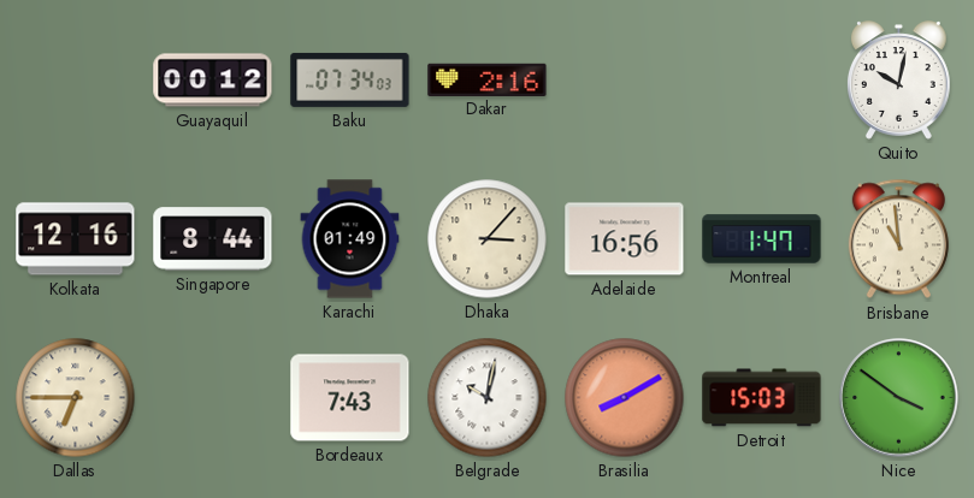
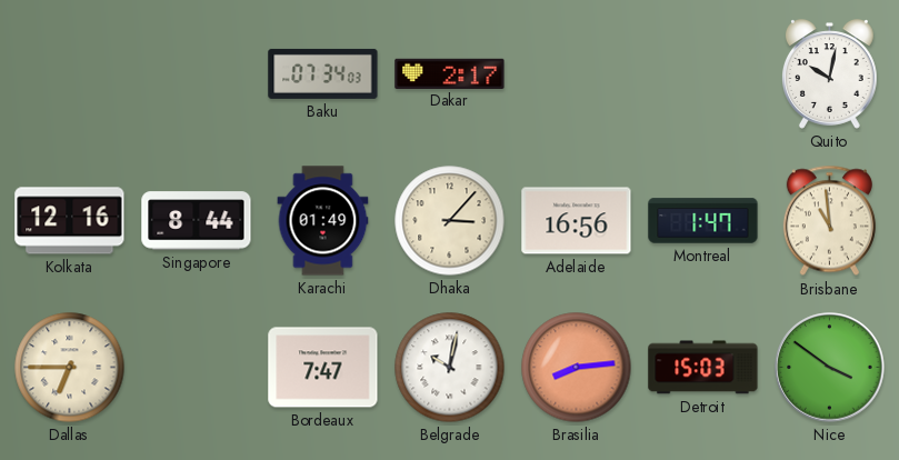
Guayaquil: 00:12 -> none (213, 81)
Dakar: 2:16 -> 2:17 (450, 73)
Bordeaux: 7:43 -> 7:47 (323, 368)
Brasilia: 8:10 -> 8:14 (577, 368)
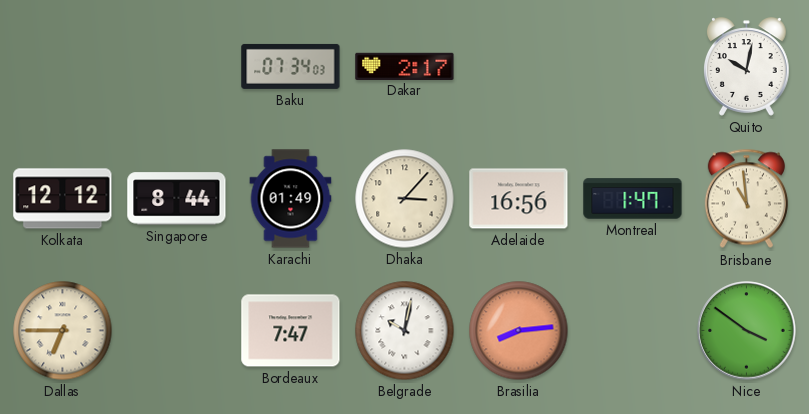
Kolkata: 12:16 -> 12:12 (63, 199)
Detroit: 15:03 -> none (703, 368)
